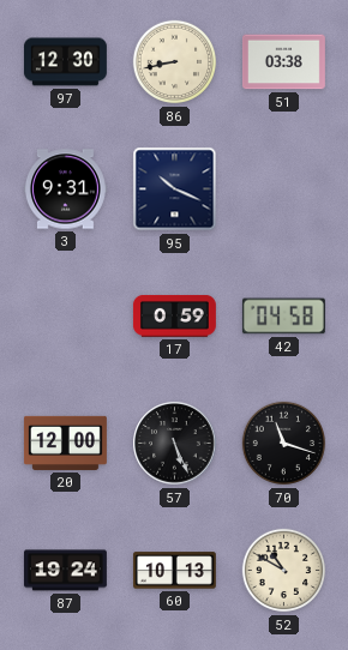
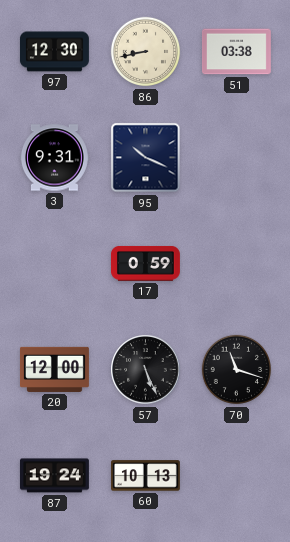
42: 04:58 -> none (283, 317)
52: 10:50 -> none (284, 571)
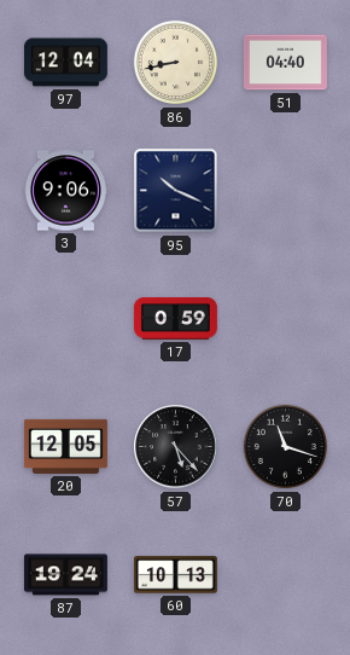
97: 12:30 -> 12:04 (65, 63)
51: 03:38 -> 04:40 (285, 63)
3: 9:31 -> 9:06 (65, 191)
20: 12:00 -> 12:05 (65, 446)
57: 5:26 -> 5:23 (176, 447)
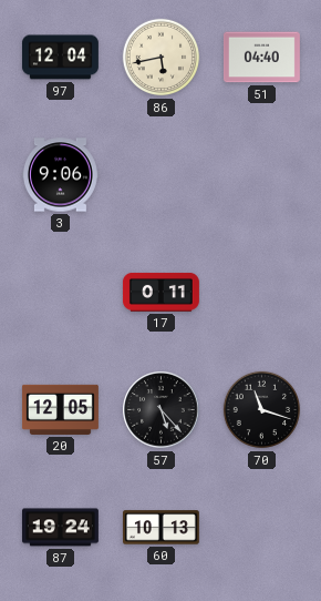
86: 8:43 -> 5:43 (162, 58)
95: 10:19 -> none (176, 191)
17: 0:59 -> 0:11 (161, 293)
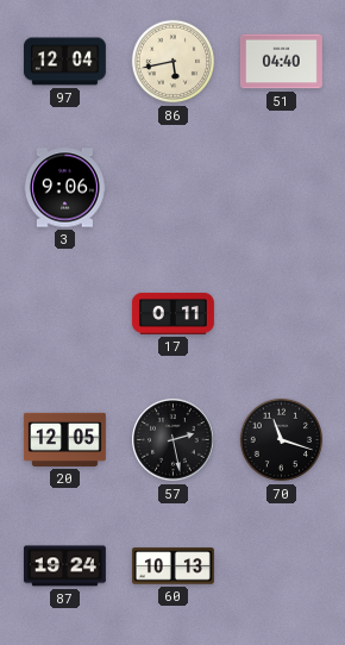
57: 5:23 -> 2:28 (174, 440)
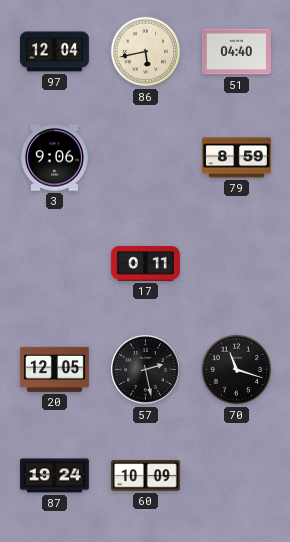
79: none -> 8:59 (237, 158)
60: 10:13 -> 10:09 (145, 476)
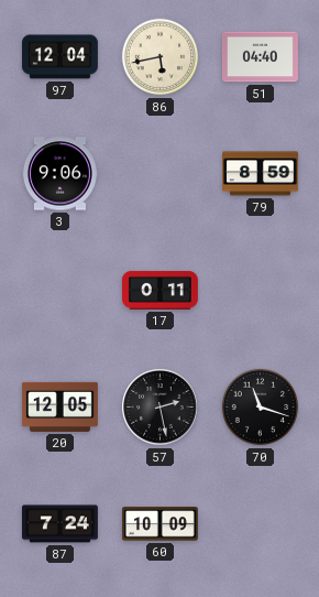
87: 19:24 -> 7:24 (59, 524)
